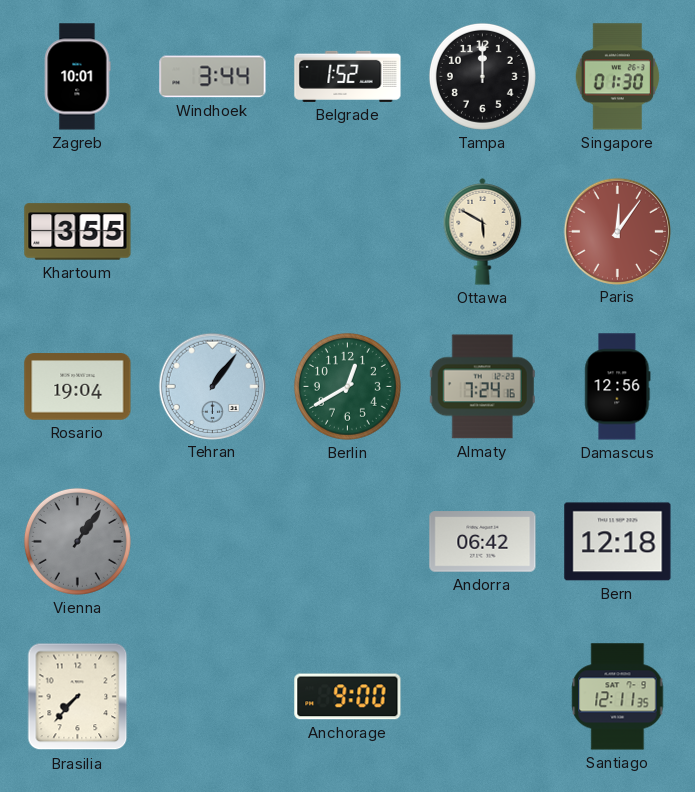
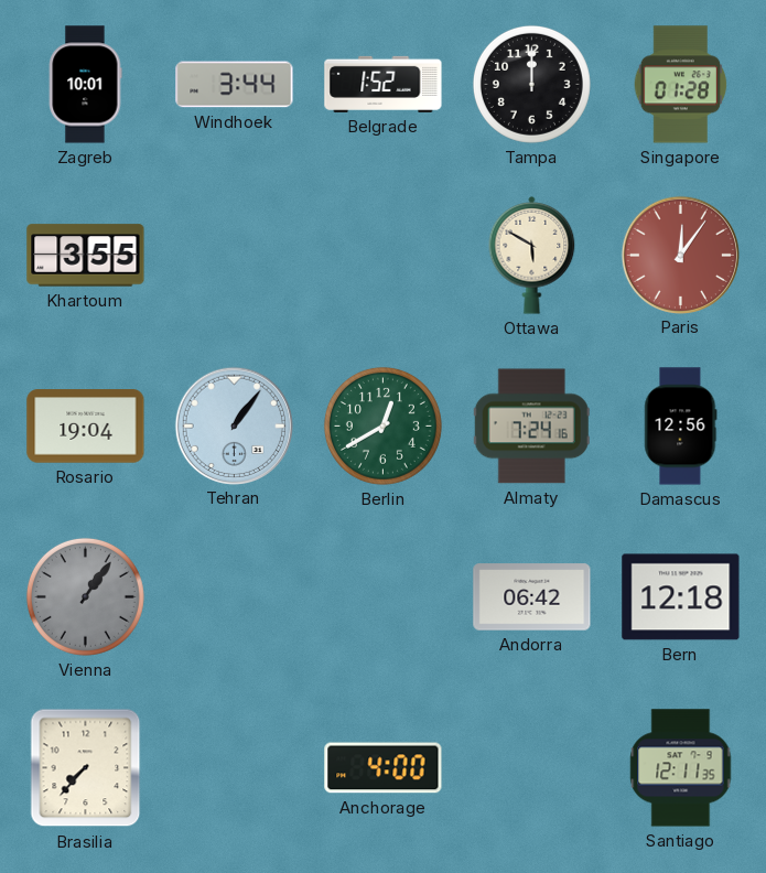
Singapore: 01:30 -> 01:28 (681, 85)
Anchorage: 9:00 -> 4:00 (384, 768)
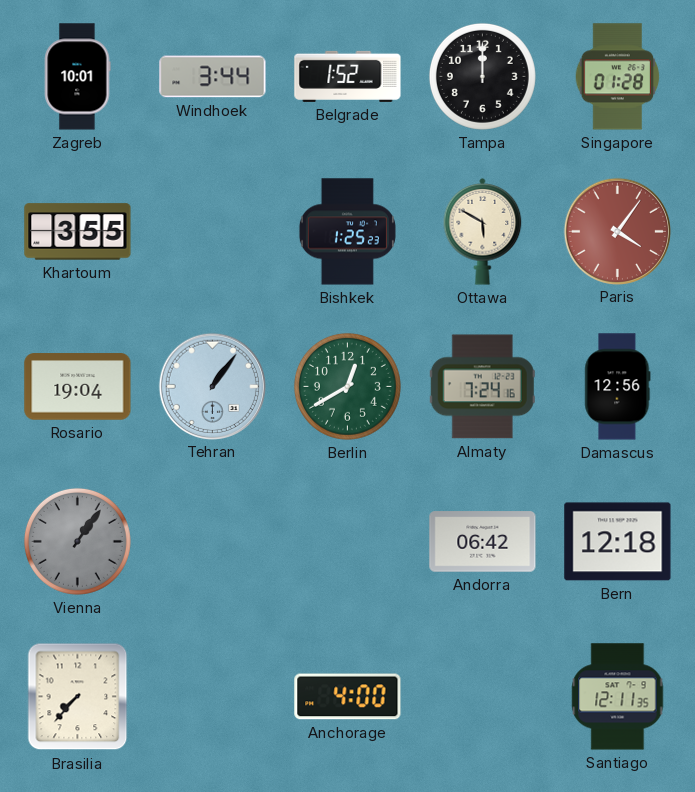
Bishkek: none -> 1:25 (347, 232)
Paris: 12:06 -> 4:06 (617, 231)
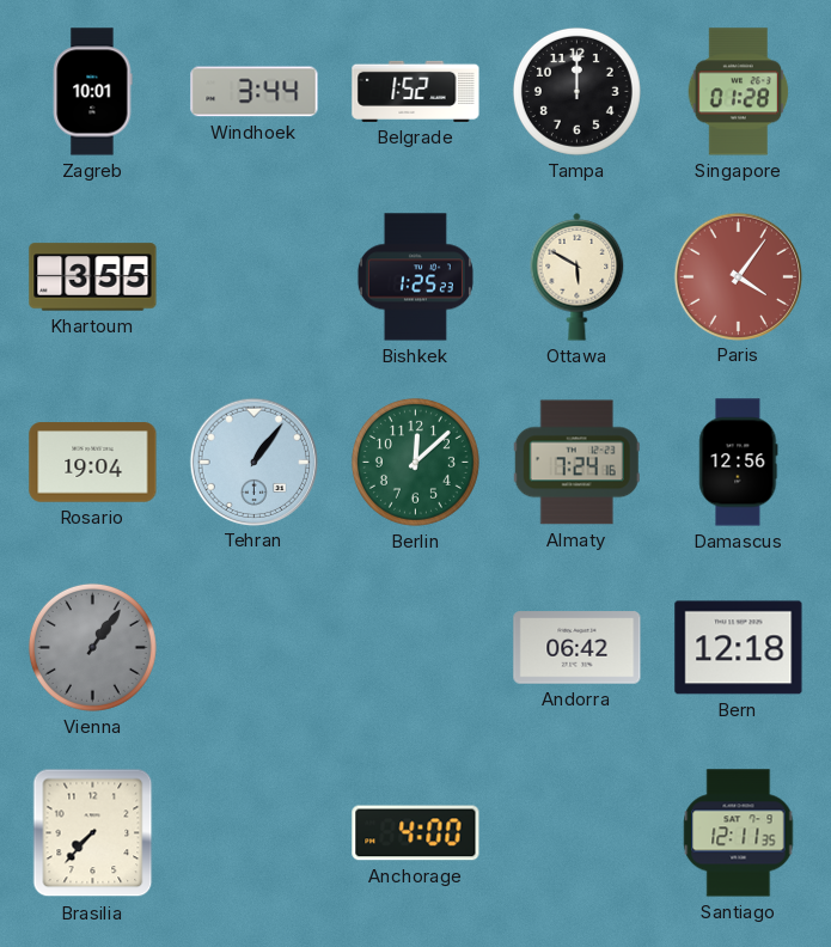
Berlin: 12:40 -> 12:08 (415, 462)
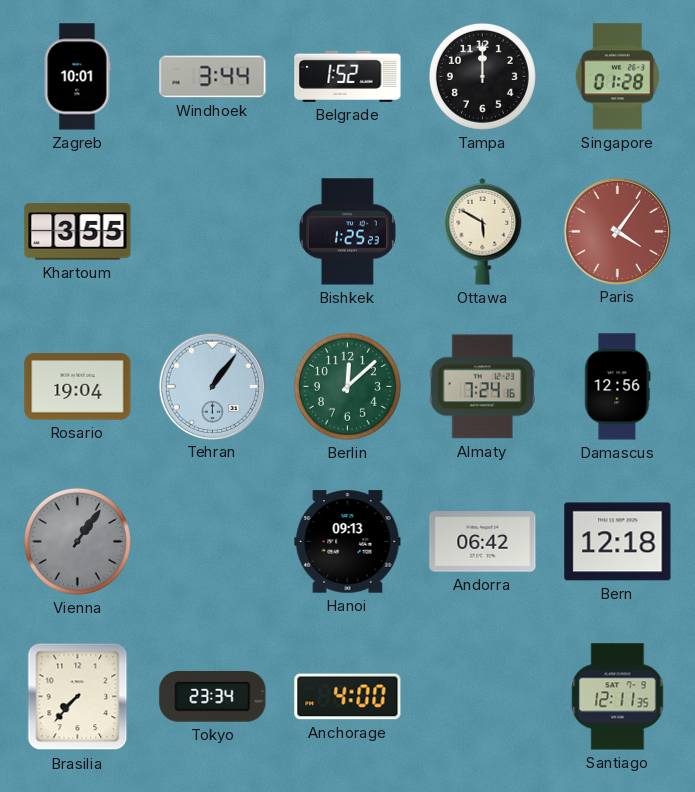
Hanoi: none -> 09:13 (348, 542)
Tokyo: none -> 23:34 (213, 697)
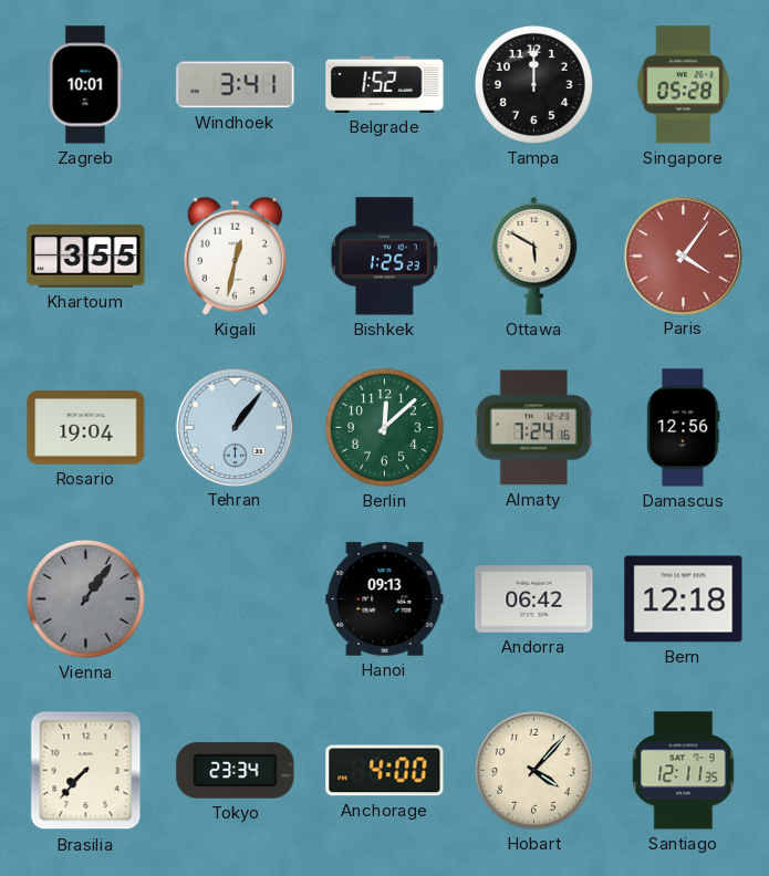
Windhoek: 3:44 -> 3:41 (236, 85)
Singapore: 01:28 -> 05:28 (684, 85)
Kigali: none -> 12:32 (235, 255)
Hobart: none -> 4:07 (533, 770)
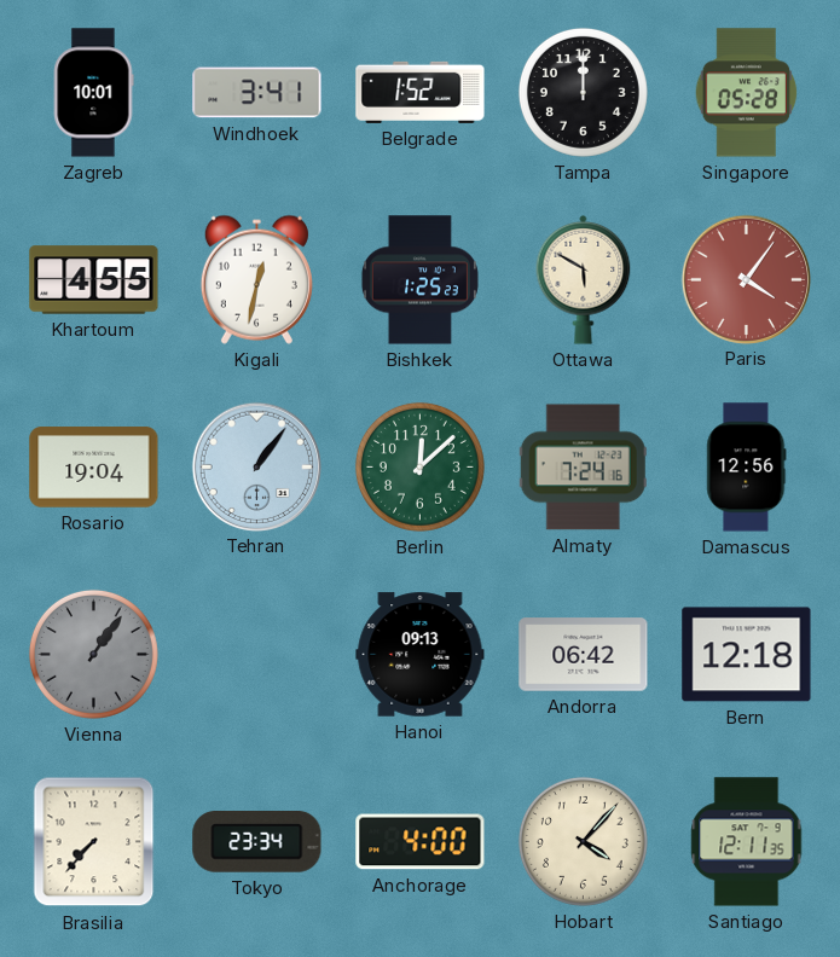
Khartoum: 3:55 -> 4:55 (94, 280)
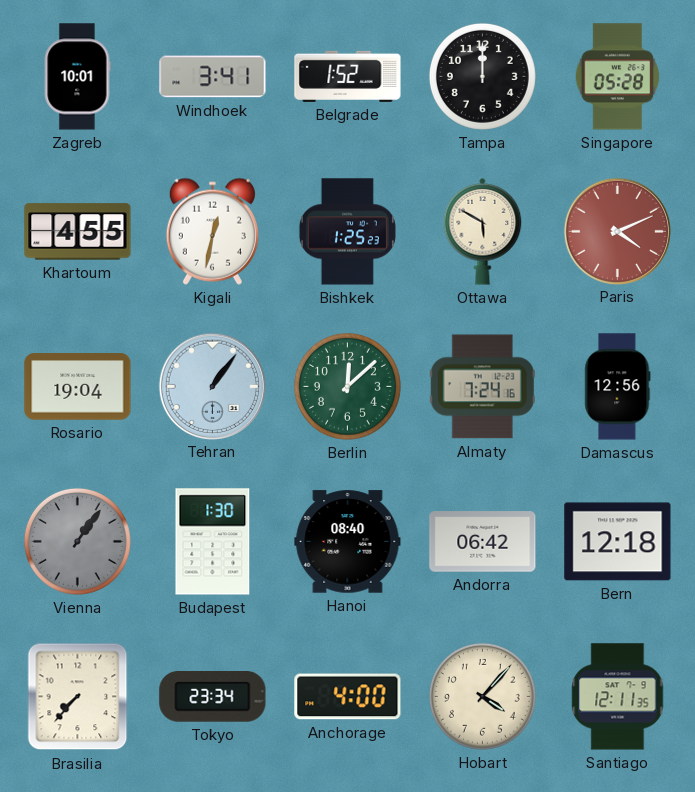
Paris: 4:06 -> 4:11 (617, 231)
Budapest: none -> 1:30 (213, 542)
Hanoi: 09:13 -> 08:40 (348, 542)
